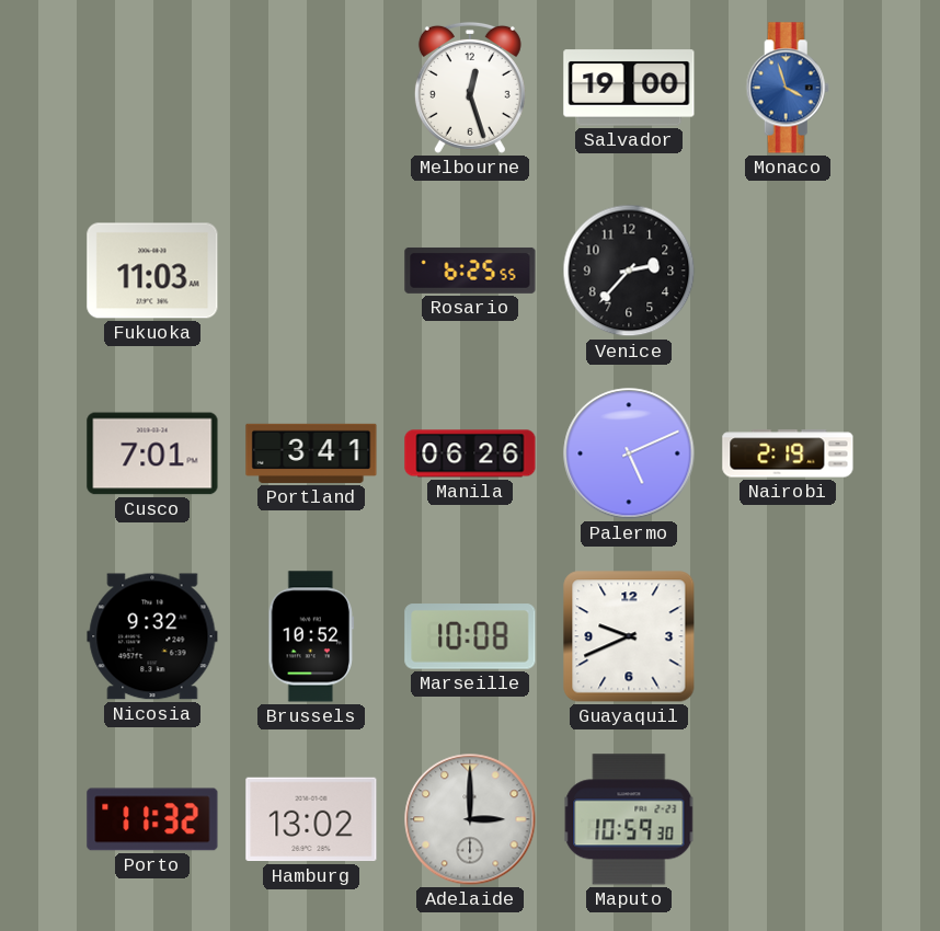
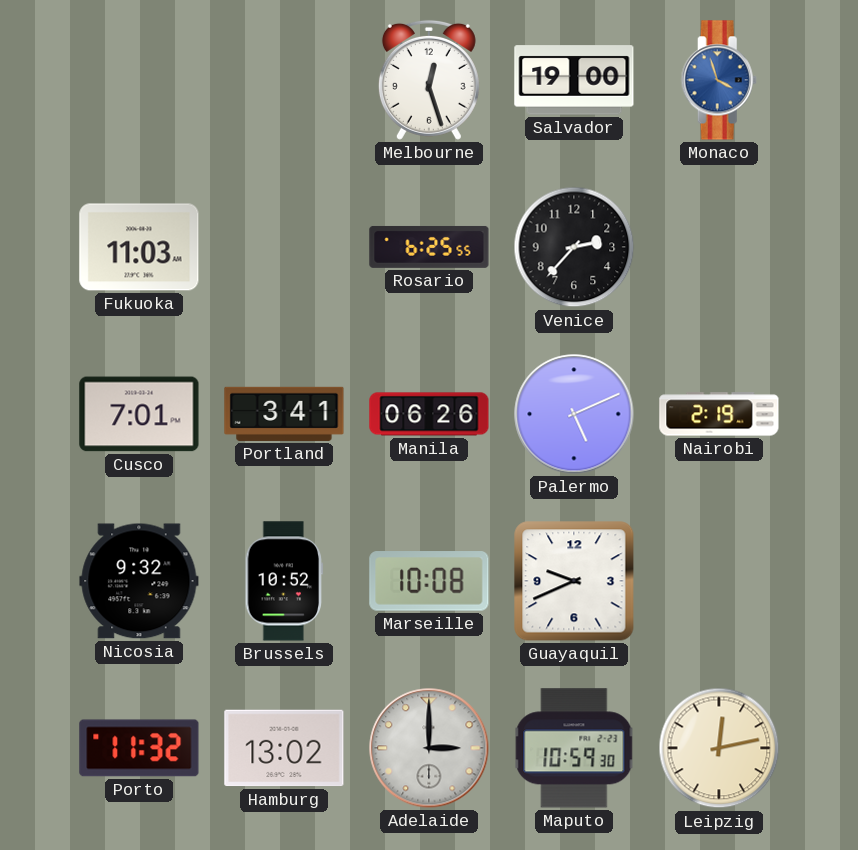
Leipzig: none -> 12:13 (719, 748)
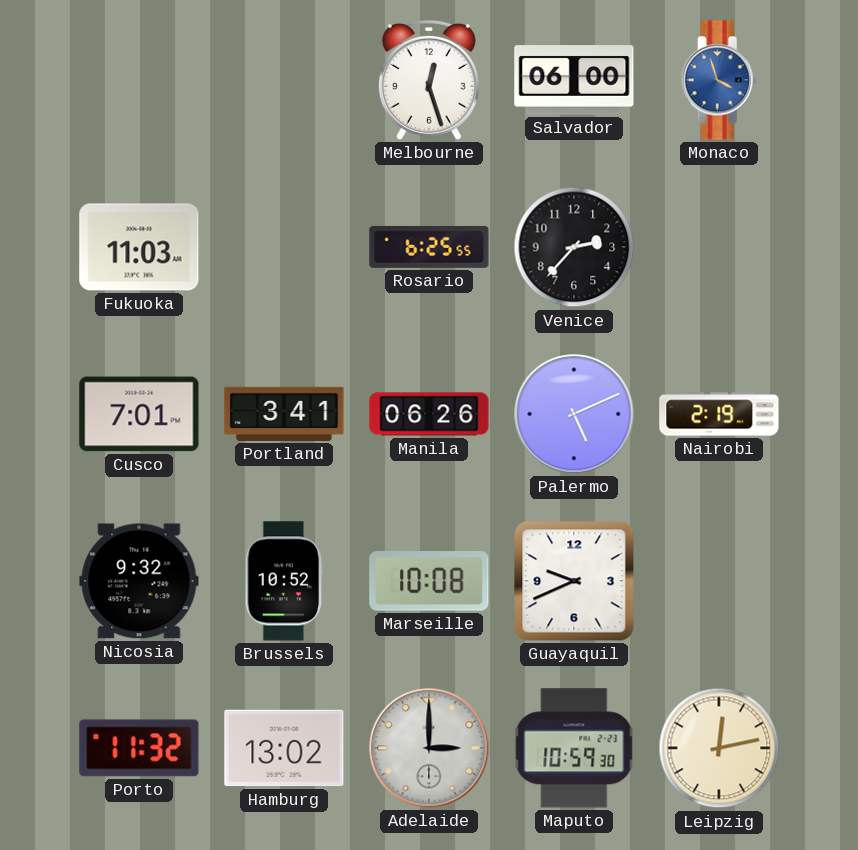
Salvador: 19:00 -> 06:00 (574, 80)
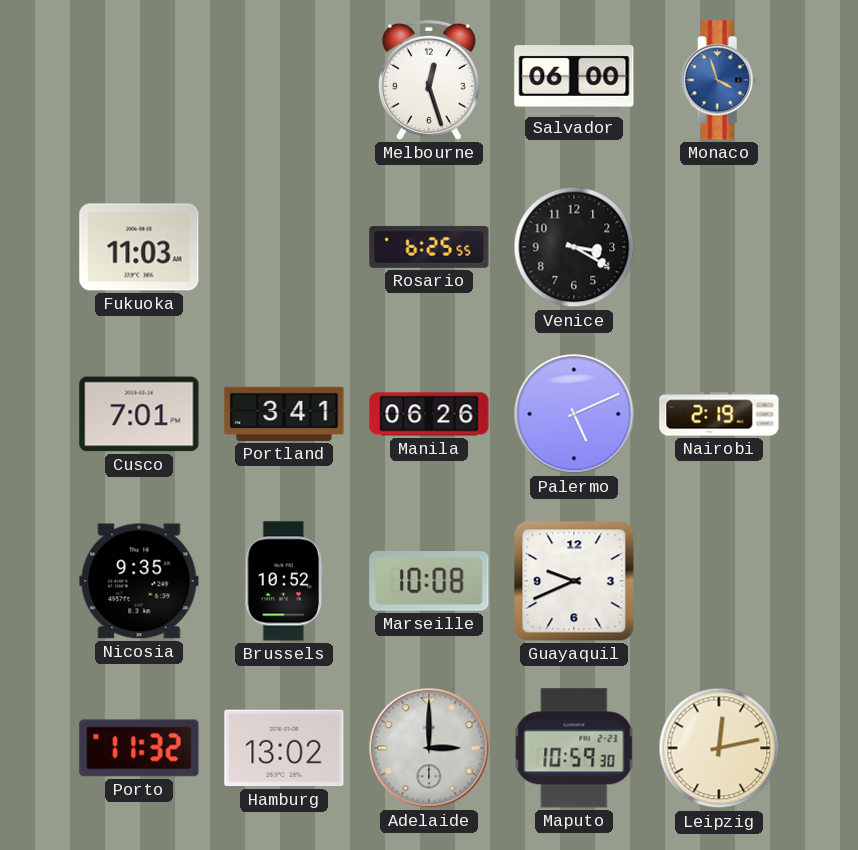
Venice: 2:37 -> 3:20 (574, 247)
Nicosia: 9:32 -> 9:35 (139, 581)
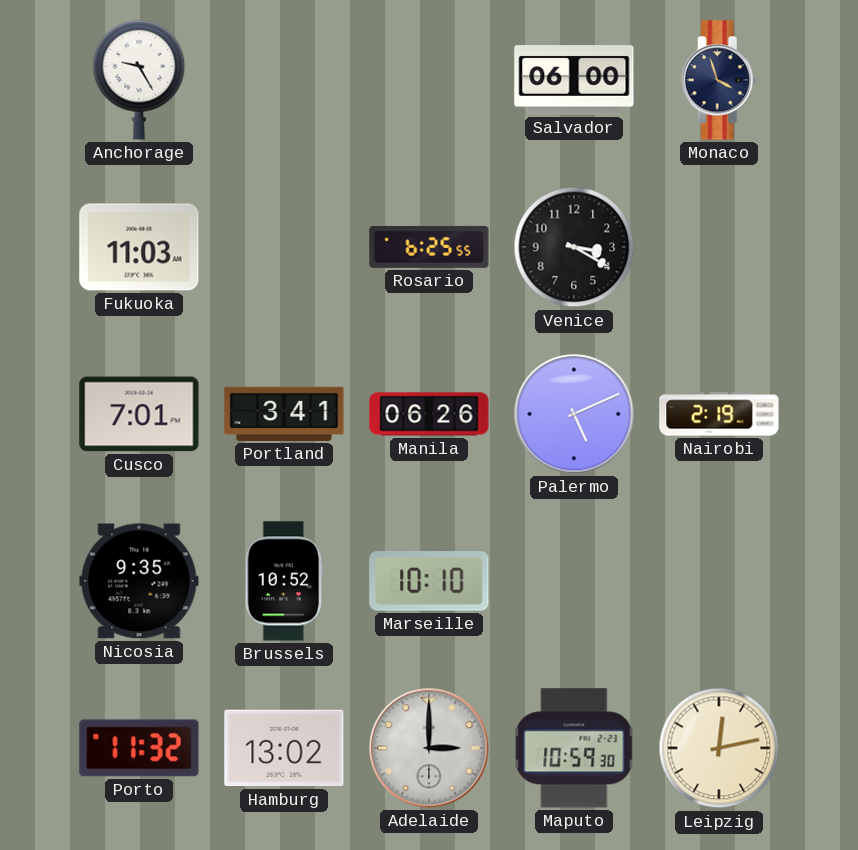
Anchorage: none -> 9:25 (139, 80)
Melbourne: 12:27 -> none (429, 80)
Monaco dial: blue -> navy (719, 80)
Marseille: 10:08 -> 10:10 (429, 581)
Guayaquil: 9:41 -> none (574, 581)
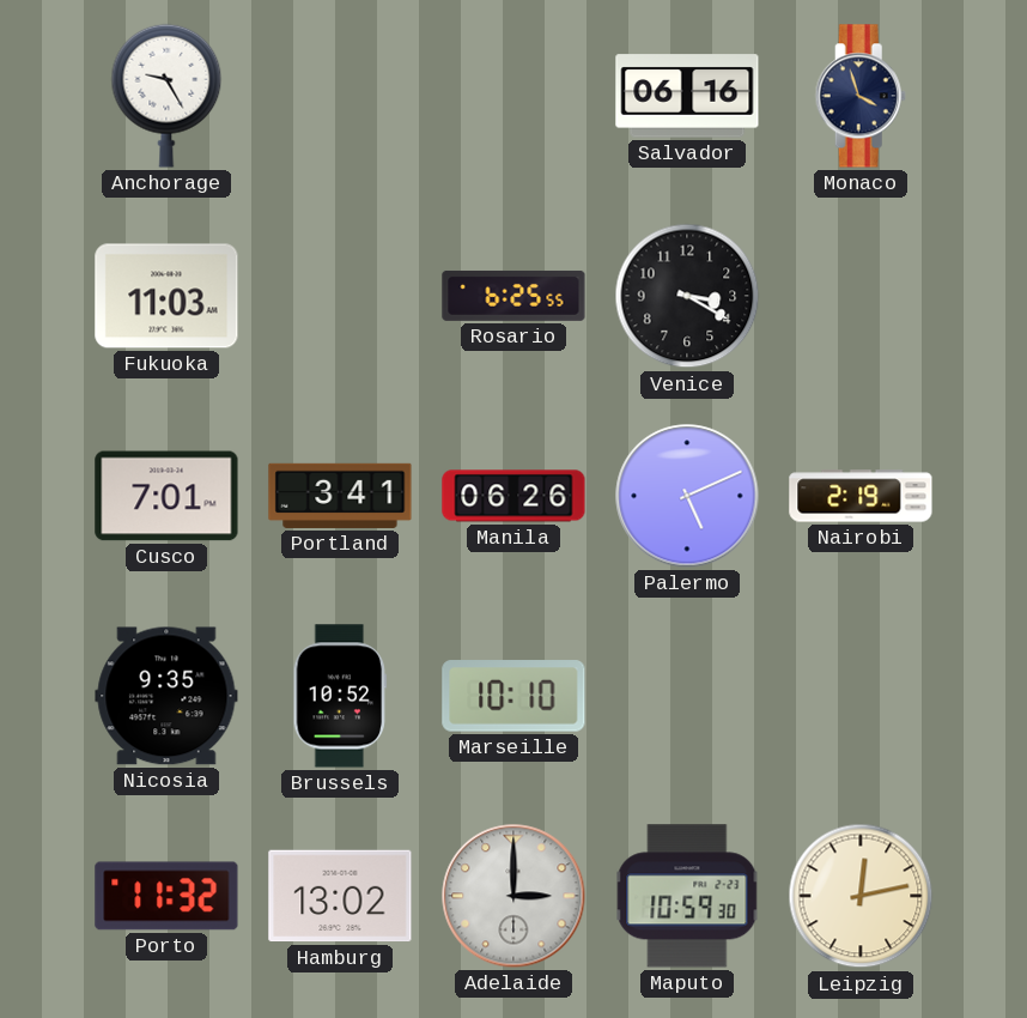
Salvador: 06:00 -> 06:16 (687, 96)
